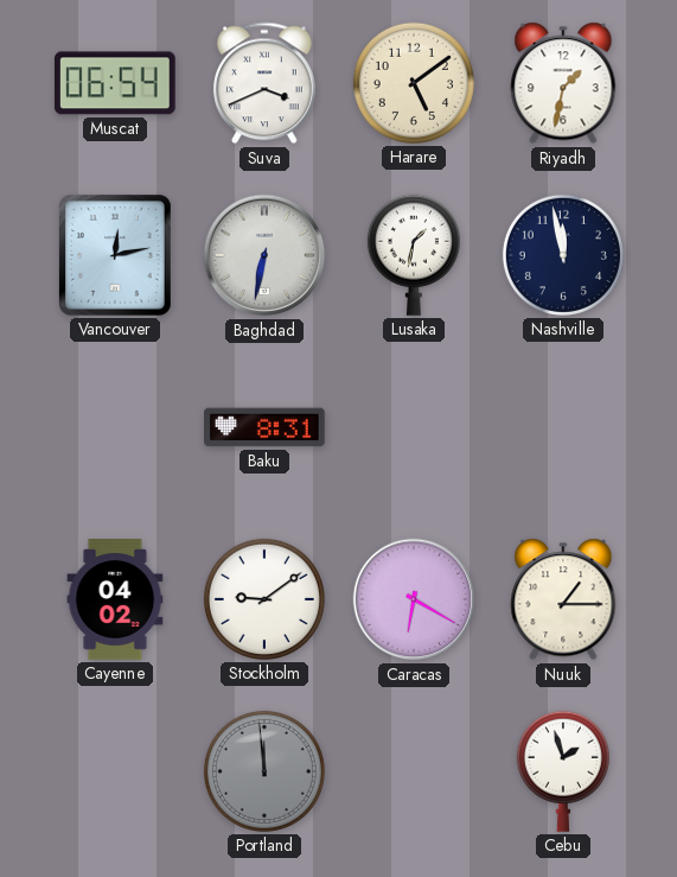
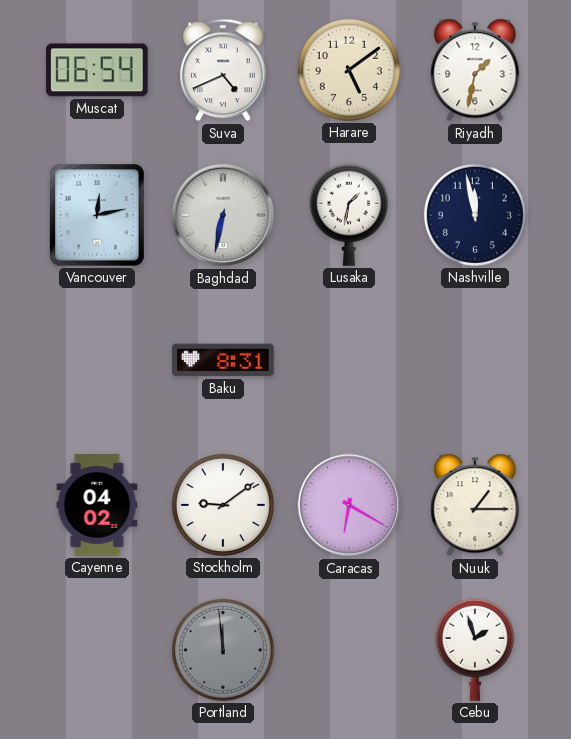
Suva: 3:41 -> 4:41 (223, 70)
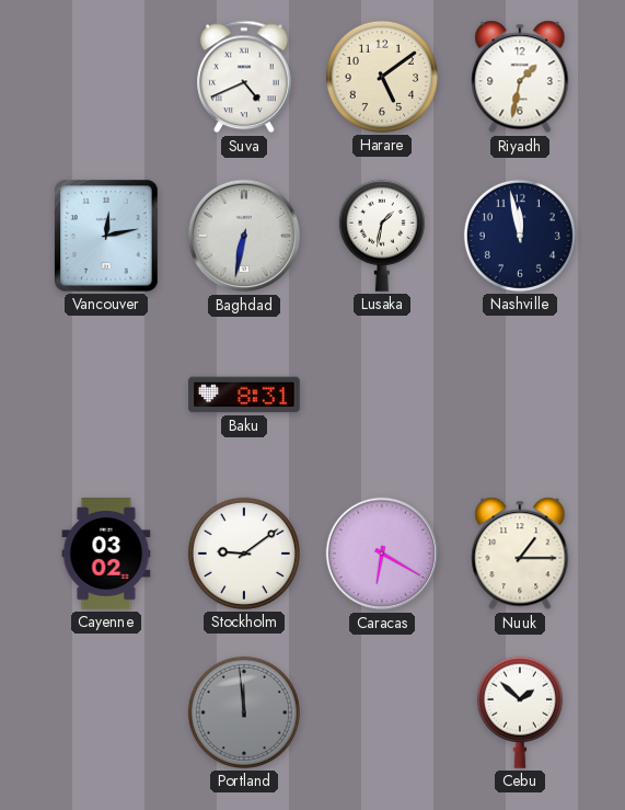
Muscat: 06:54 -> none (97, 70)
Cayenne: 04:02 -> 03:02 (106, 554)
Cebu: 1:57 -> 1:52 (520, 712)
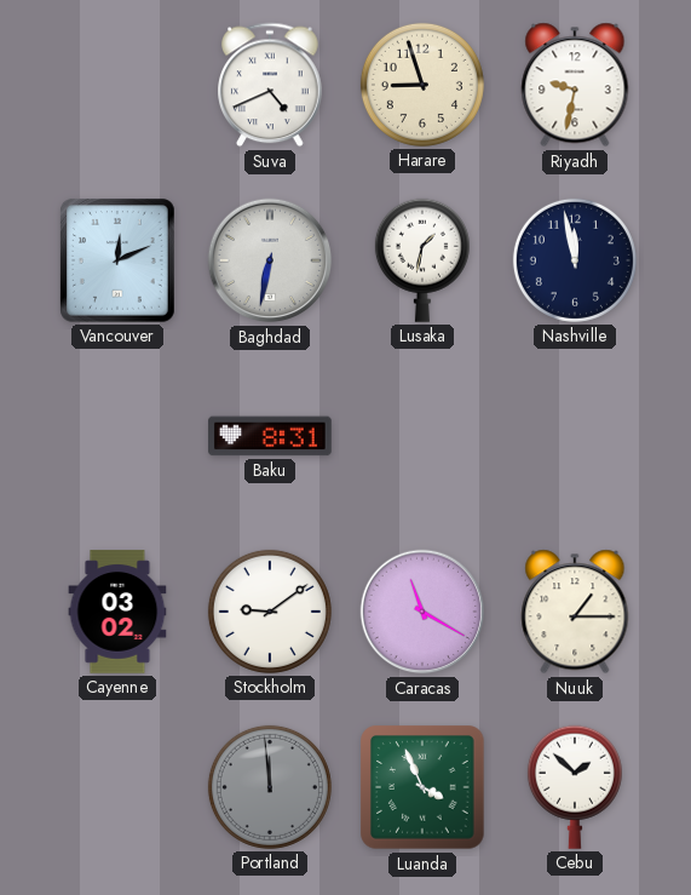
Harare: 5:09 -> 8:57 (422, 85)
Riyadh: 1:32 -> 9:32 (575, 85)
Vancouver: 12:13 -> 12:11 (119, 262)
Caracas: 6:20 -> 11:20 (422, 612)
Luanda: none -> 3:56 (422, 787)
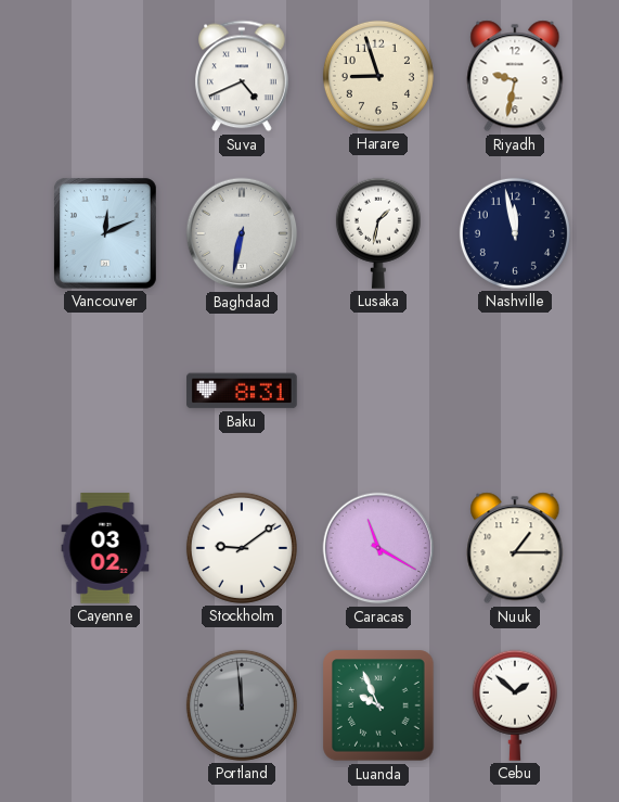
Luanda: 3:56 -> 9:56 (378, 705)
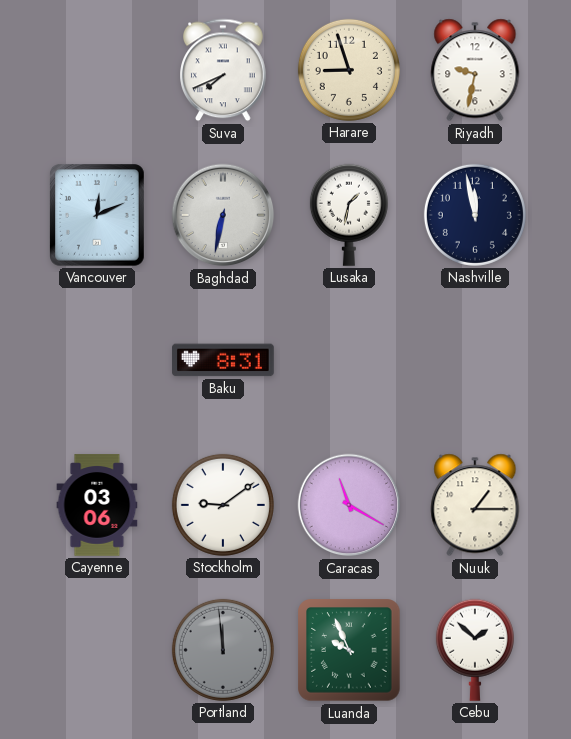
Suva: 4:41 -> 7:41 (223, 70)
Cayenne: 03:02 -> 03:06 (97, 505)
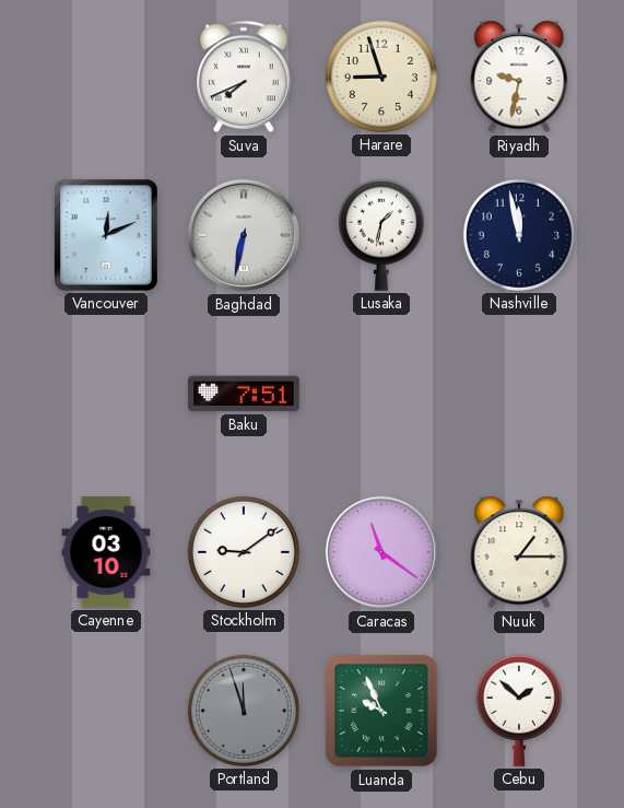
Baku: 8:31 -> 7:51 (244, 394)
Cayenne: 03:06 -> 03:10 (106, 552)
Caracas: 11:20 -> 11:21 (381, 552)
Portland: 11:59 -> 11:57 (244, 711)
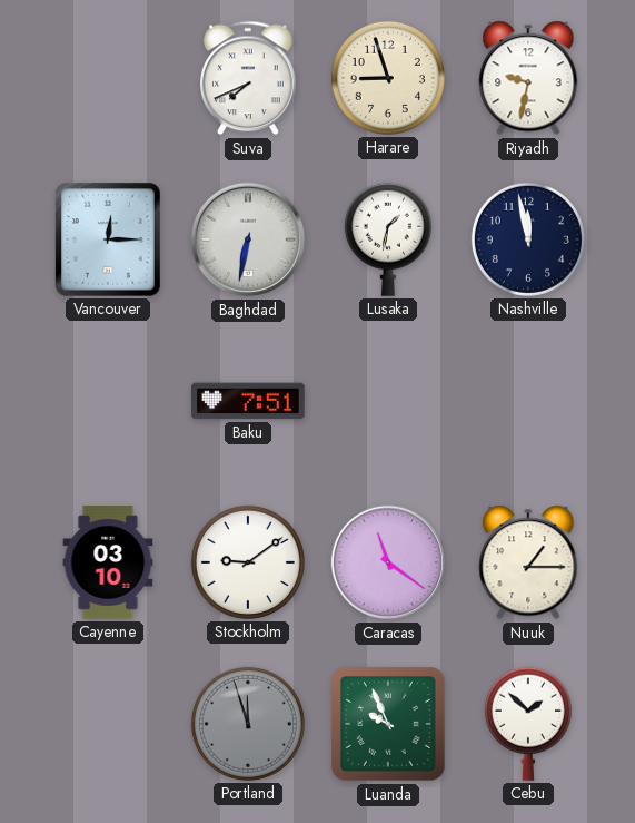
Vancouver: 12:11 -> 12:15 (109, 241)
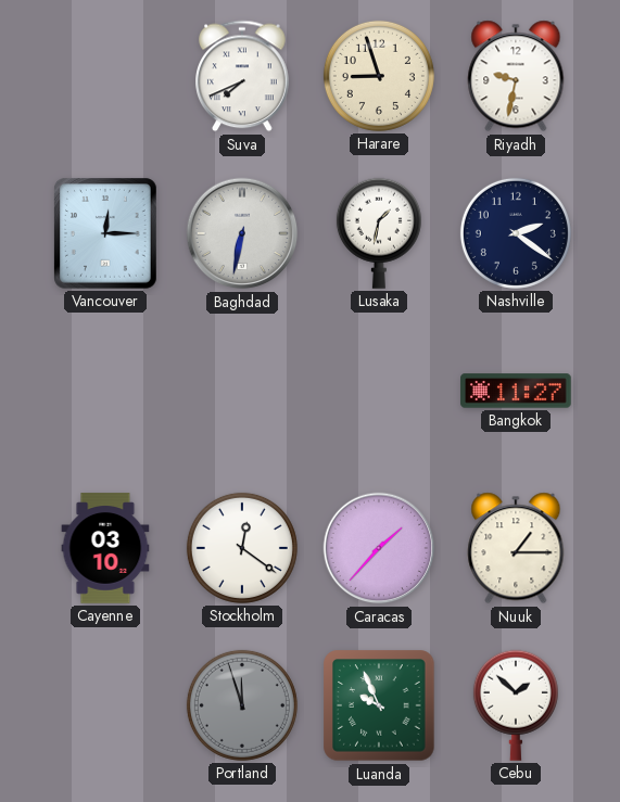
Nashville: 11:58 -> 2:21 (516, 233)
Baku: 7:51 -> none (248, 401)
Bangkok: none -> 11:27 (516, 391)
Stockholm: 9:09 -> 12:21 (242, 548)
Caracas: 11:21 -> 1:37 (379, 548)
